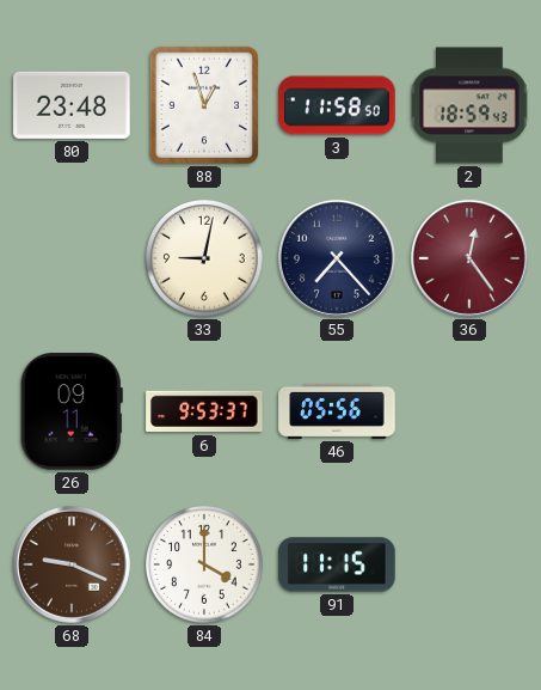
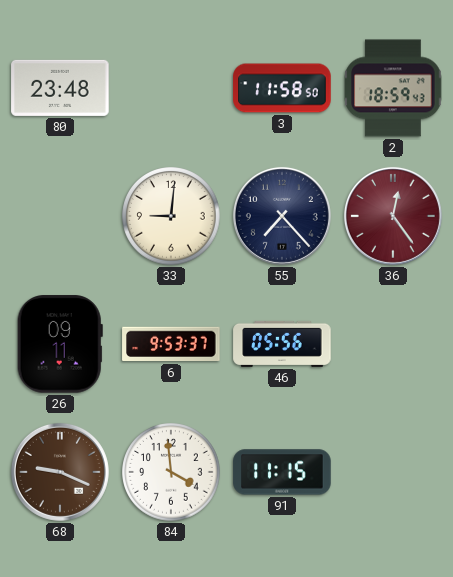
88: 12:57 -> none (204, 105)
33: 9:02 -> 9:01 (171, 216)
84: 4:00 -> 3:59 (171, 472)
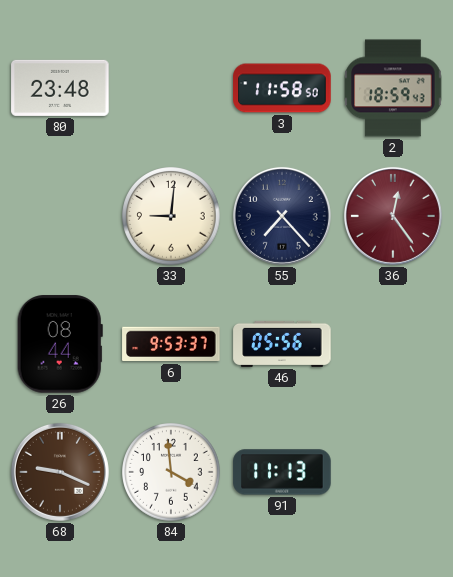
26: 09:11 -> 08:44 (60, 344)
91: 11:15 -> 11:13 (282, 472)
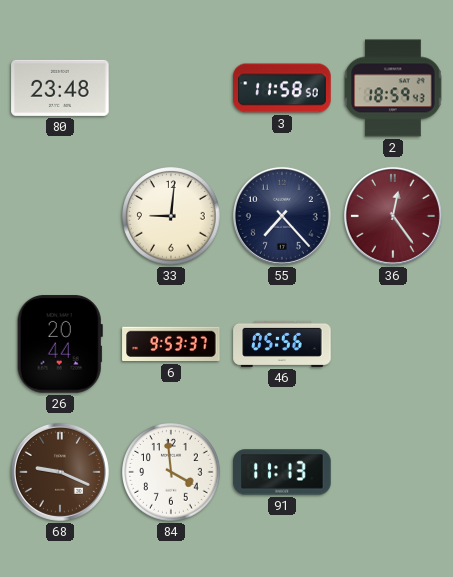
26: 08:44 -> 20:44 (60, 344)
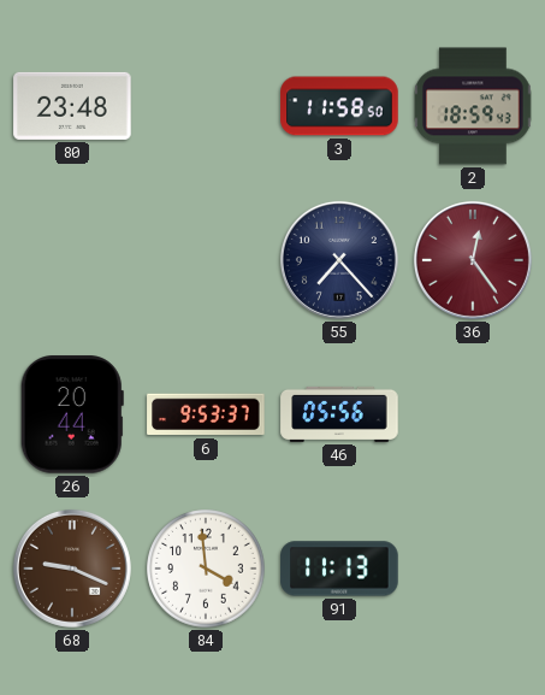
33: 9:01 -> none (171, 216)
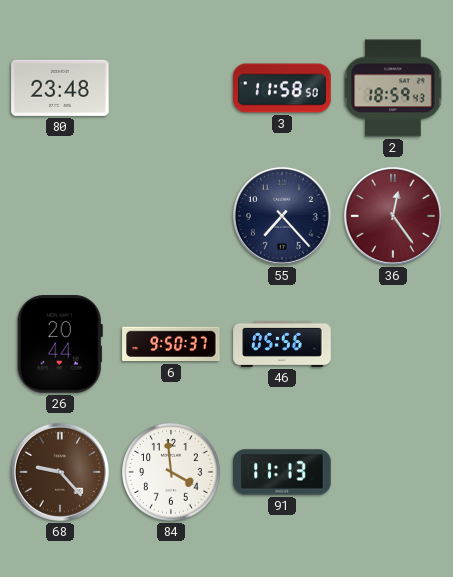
6: 9:53 -> 9:50 (171, 344)
68: 9:19 -> 9:23 (60, 472)
